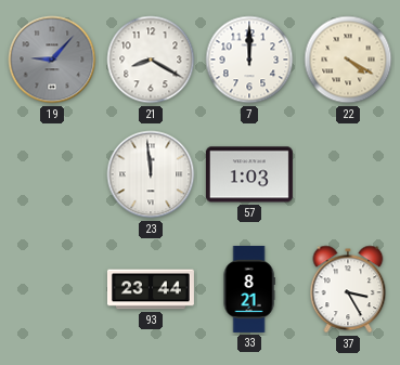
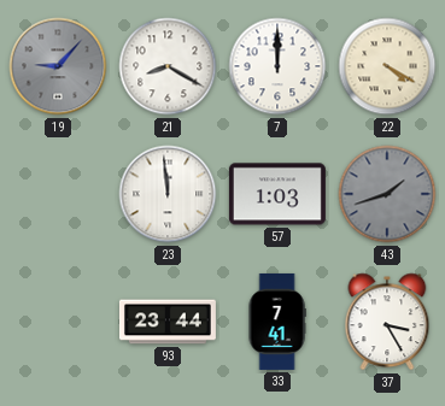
43: none -> 1:42 (387, 194)
33: 8:21 -> 7:41 (277, 322)
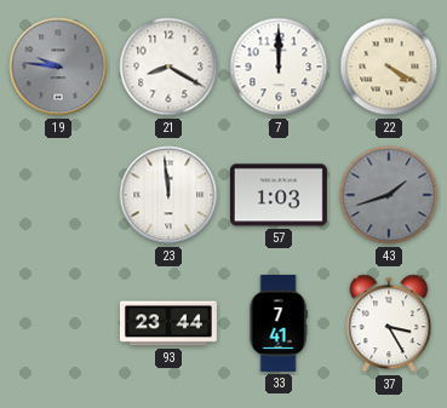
19: 9:07 -> 9:46 (58, 67)
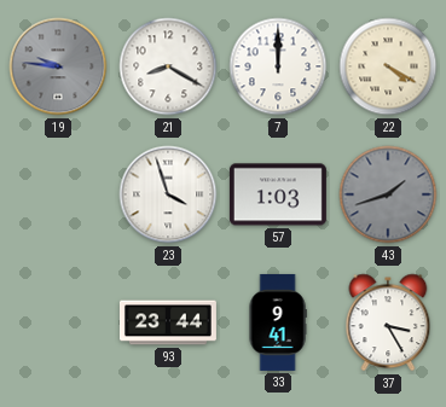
23: 11:59 -> 3:57 (168, 194)
33: 7:41 -> 9:41 (278, 322)
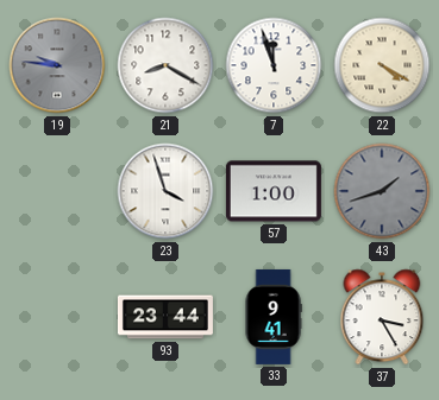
7: 12:00 -> 11:57 (274, 65)
57: 1:03 -> 1:00 (274, 191)
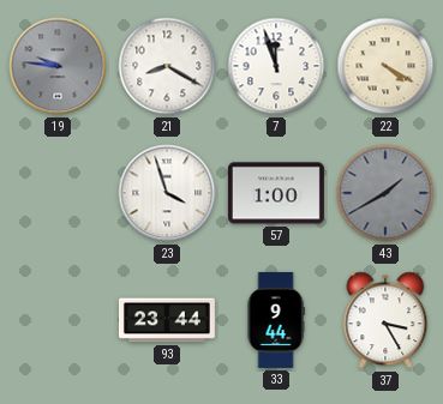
43: 1:42 -> 1:40 (385, 193)
33: 9:41 -> 9:44 (276, 320)
